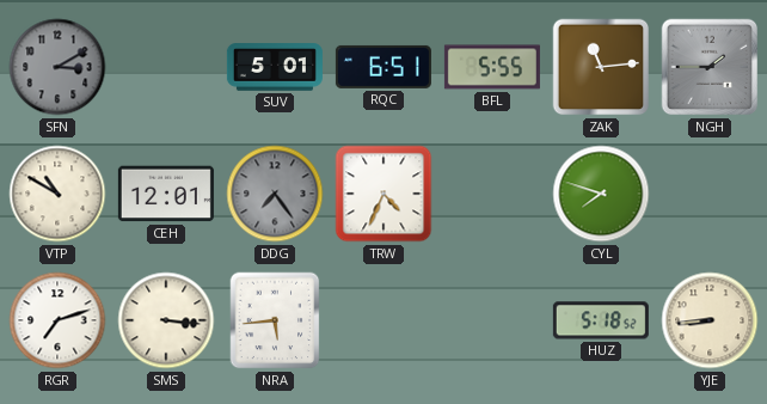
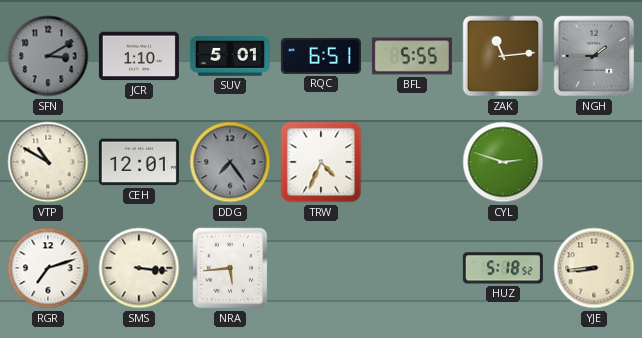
JCR: none -> 1:10 (139, 56)
CYL: 7:48 -> 2:48 (503, 162)
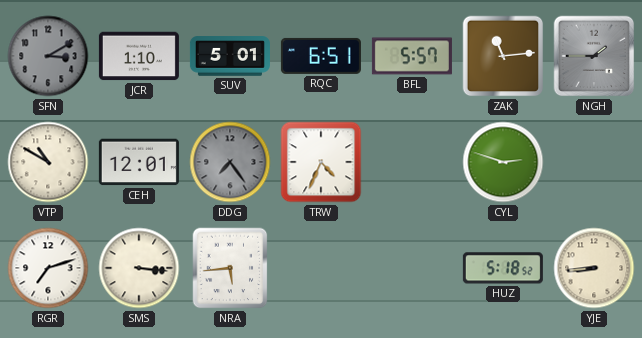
BFL: 5:55 -> 5:57 (412, 56)
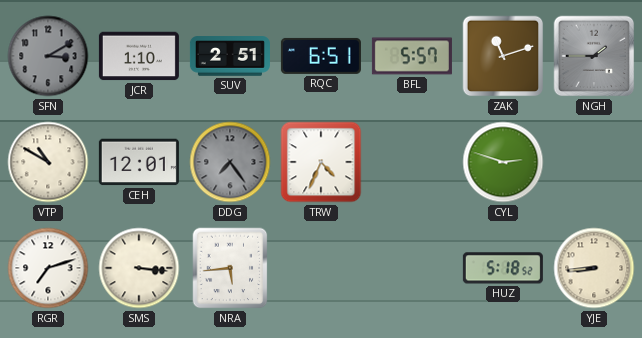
SUV: 5:01 -> 2:51 (230, 56)
ZAK: 11:14 -> 11:12 (503, 56)
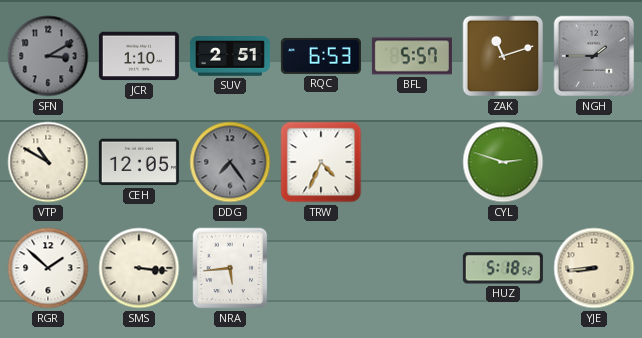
RQC: 6:51 -> 6:53 (321, 56)
CEH: 12:01 -> 12:05 (139, 162)
RGR: 7:12 -> 1:52 (48, 268)
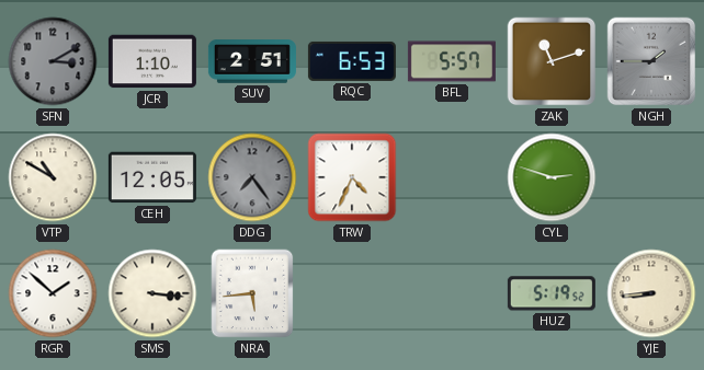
HUZ: 5:18 -> 5:19 (552, 293)
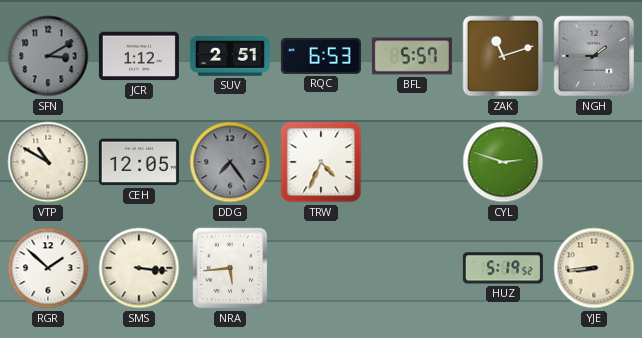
JCR: 1:10 -> 1:12 (139, 56)
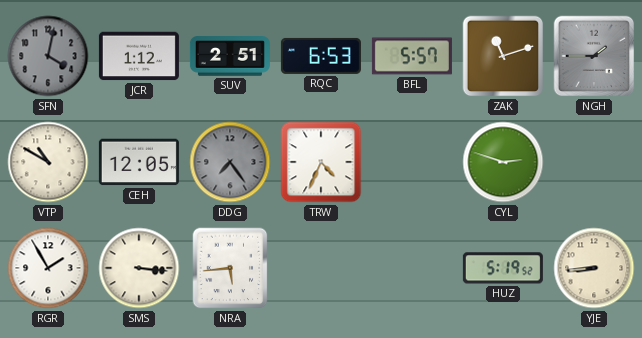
SFN: 3:10 -> 4:02 (48, 56)
RGR: 1:52 -> 1:55 (48, 268)
